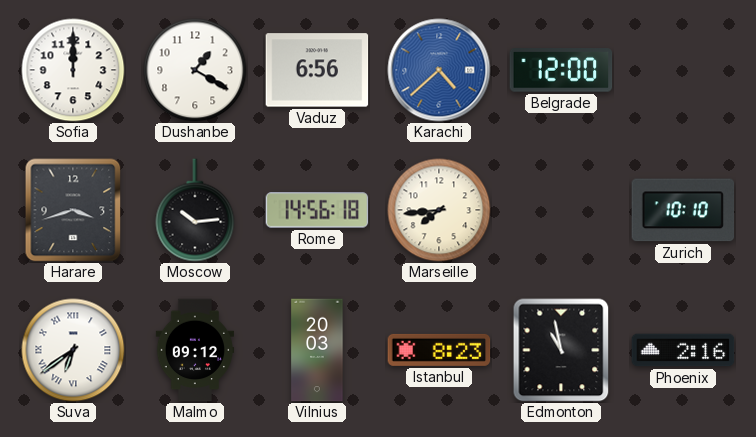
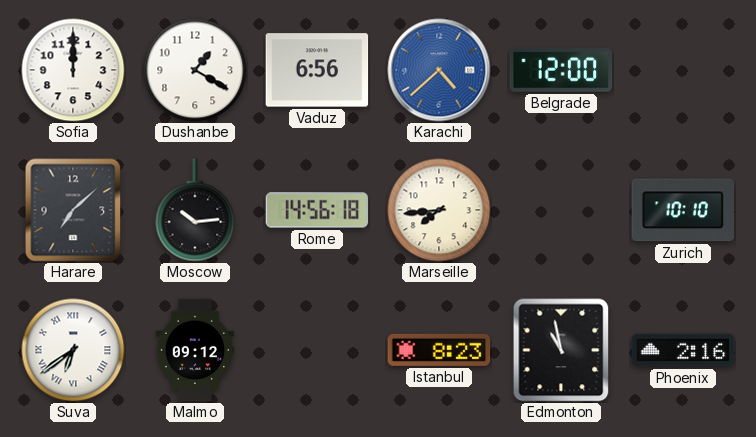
Harare: 3:42 -> 7:08 (73, 210)
Vilnius: 20:03 -> none (317, 350)
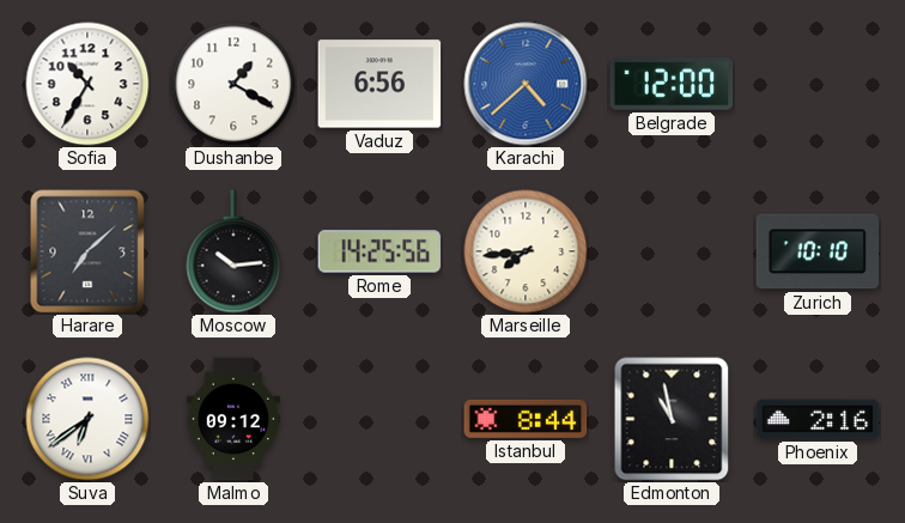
Sofia: 12:00 -> 10:35 (87, 84)
Rome: 14:56 -> 14:25 (379, 251)
Istanbul: 8:23 -> 8:44 (526, 419)
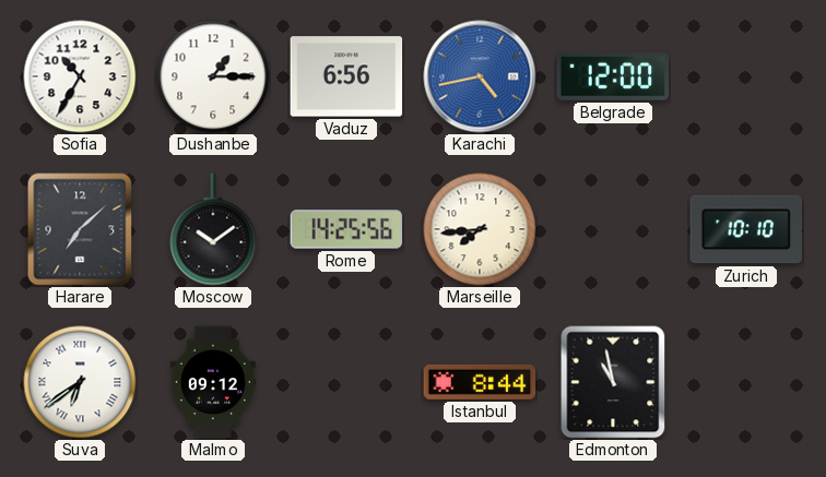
Dushanbe: 1:20 -> 1:15 (213, 76)
Karachi: 4:38 -> 4:43 (480, 76)
Moscow: 10:14 -> 10:09 (213, 229)
Phoenix: 2:16 -> none (818, 419)
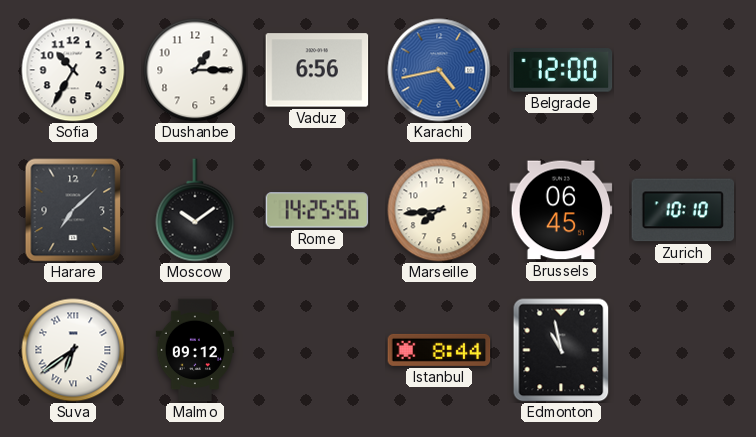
Brussels: none -> 06:45 (561, 210)
